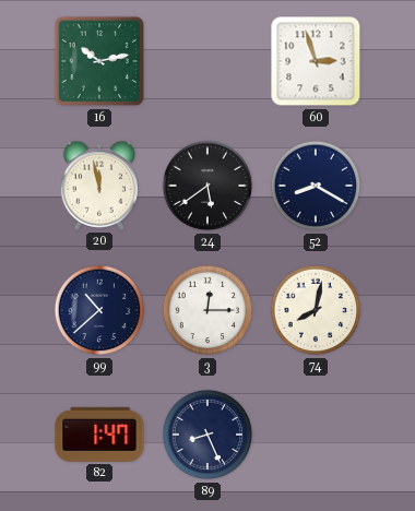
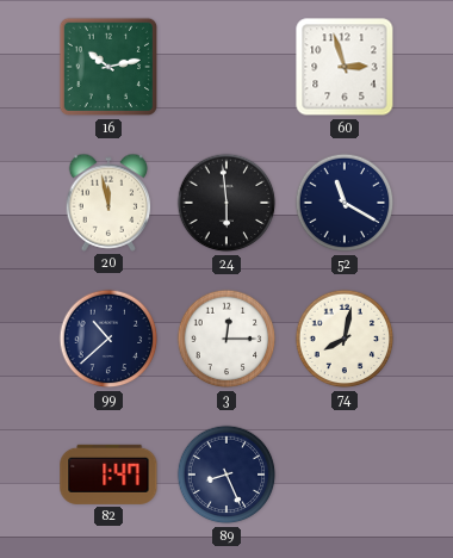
24: 5:39 -> 5:59 (226, 203)
52: 8:20 -> 11:20 (345, 203)
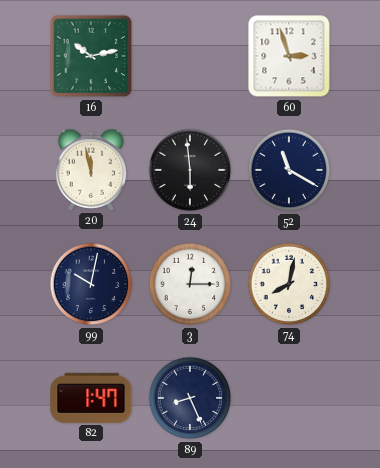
99: 10:38 -> 10:02 (91, 284)
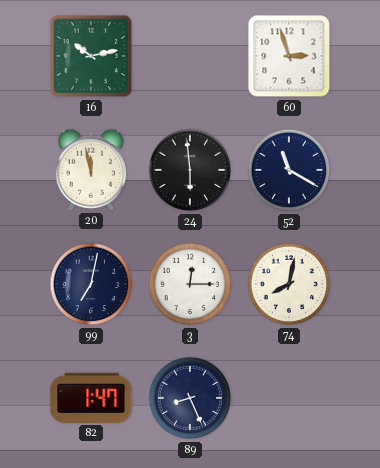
99: 10:02 -> 7:02 (91, 284)
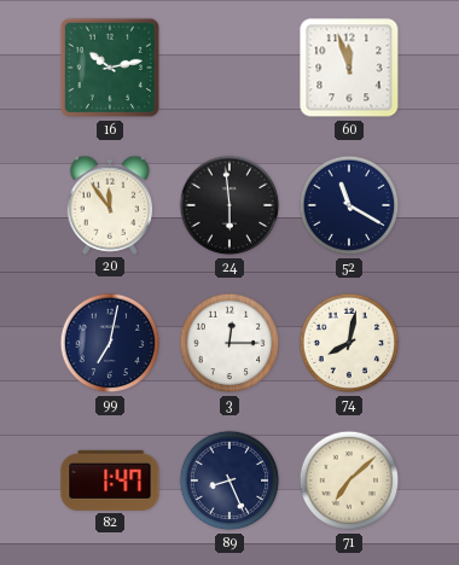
60: 2:57 -> 11:57 (349, 68)
20: 11:58 -> 11:54 (110, 205)
71: none -> 7:08 (349, 480)
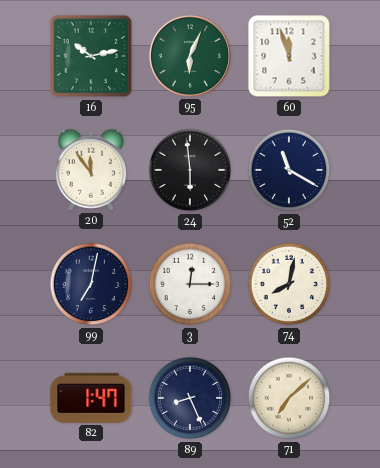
95: none -> 6:04 (190, 56)
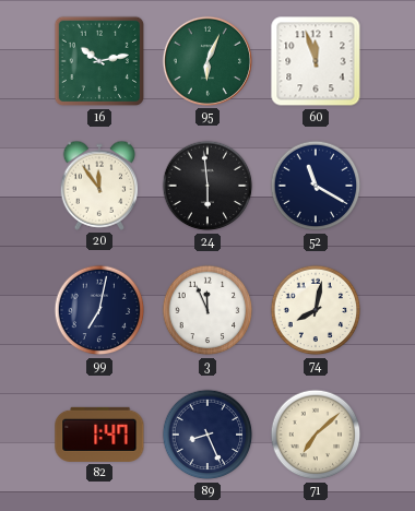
3: 12:15 -> 11:56 (207, 310)
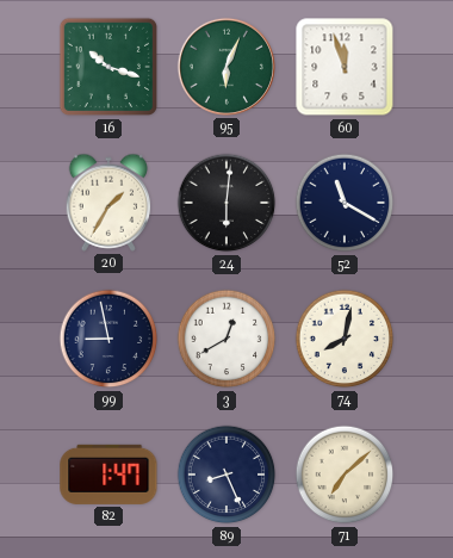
16: 10:13 -> 10:18 (108, 67)
20: 11:54 -> 1:35 (108, 203)
24: 5:59 -> 6:01 (226, 203)
99: 7:02 -> 8:58 (108, 339)
3: 11:56 -> 12:40 (226, 339)
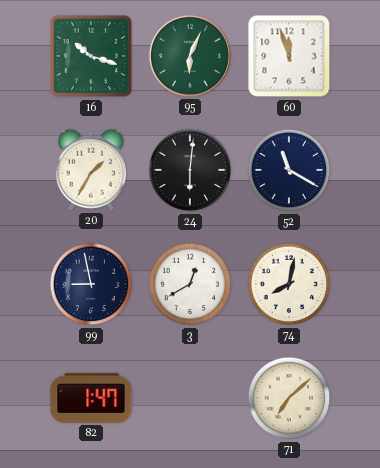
89: 8:26 -> none (226, 475)
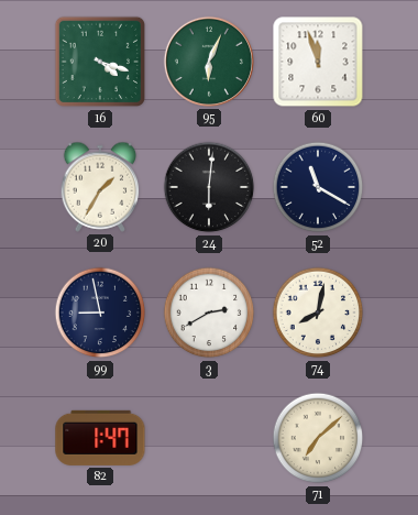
16: 10:18 -> 4:18 (100, 62)
3: 12:40 -> 2:40 (209, 313)
